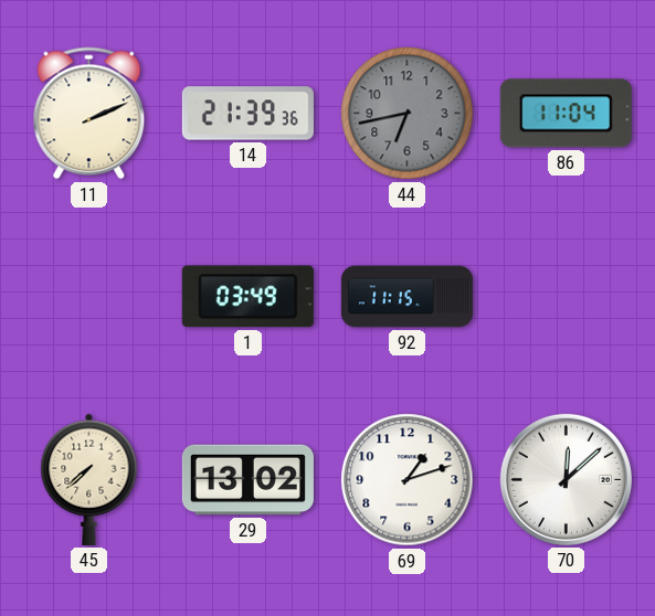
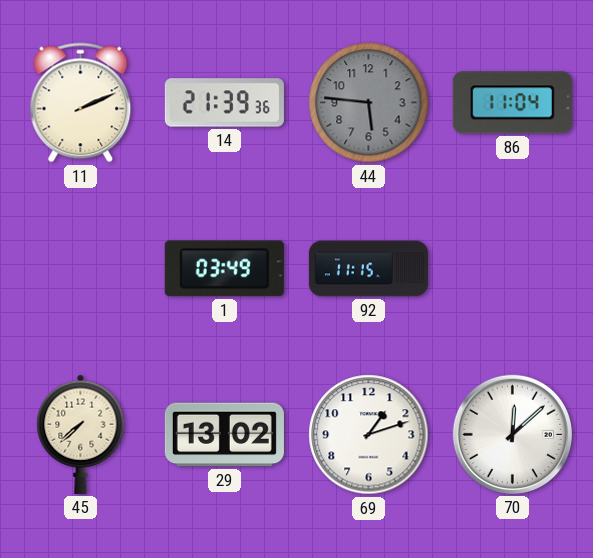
44: 6:43 -> 5:46 (369, 103)
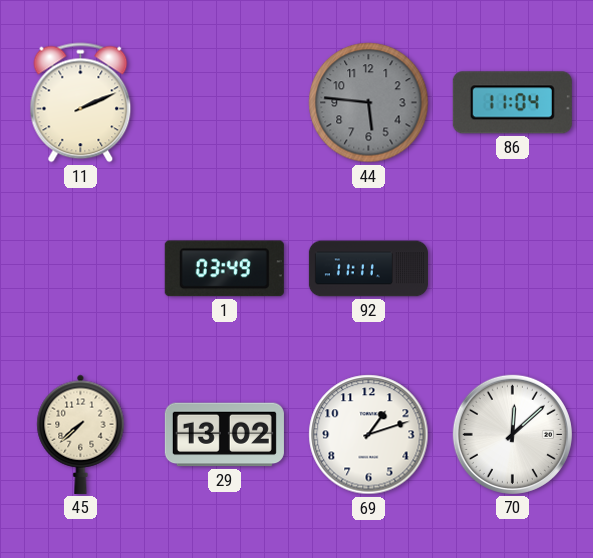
14: 21:39 -> none (224, 103)
92: 11:15 -> 11:11 (368, 269)
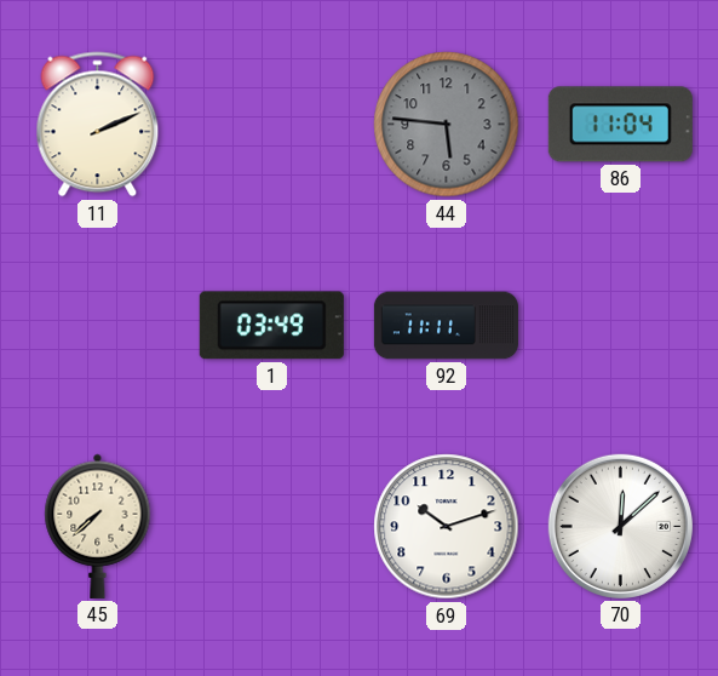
29: 13:02 -> none (224, 435)
69: 1:12 -> 10:12 (447, 527)
